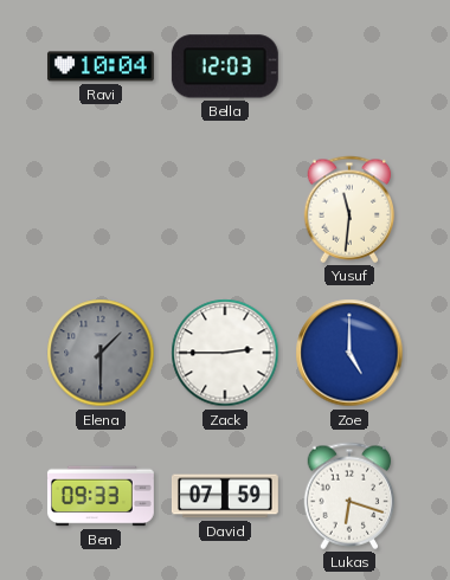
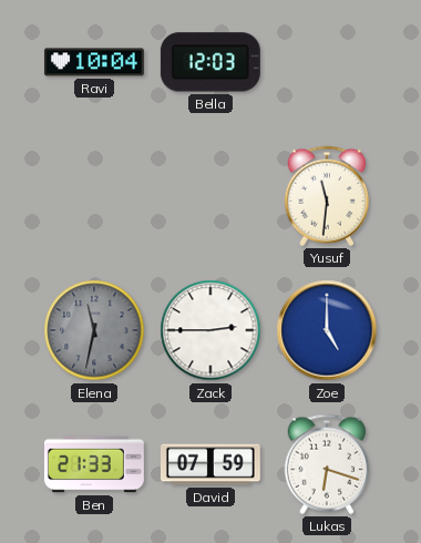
Elena: 1:30 -> 11:32 (94, 330)
Ben: 09:33 -> 21:33 (94, 464)
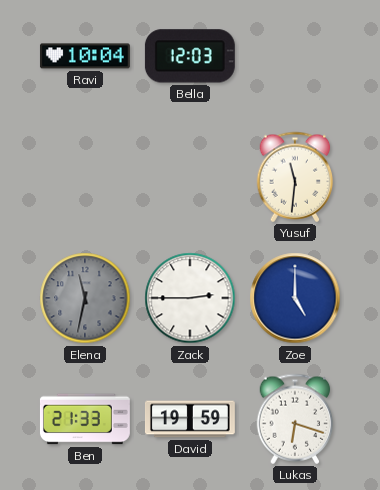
David: 07:59 -> 19:59 (190, 419)
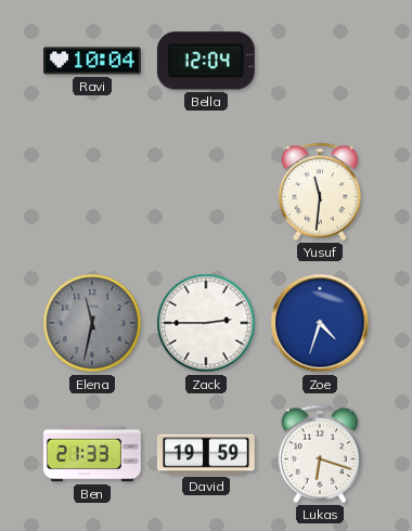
Bella: 12:03 -> 12:04 (206, 61)
Zoe: 5:00 -> 4:33 (320, 323)
